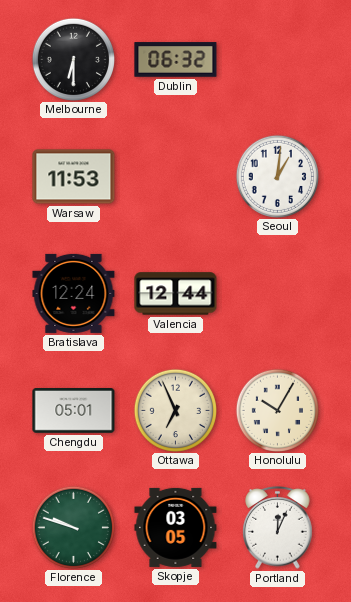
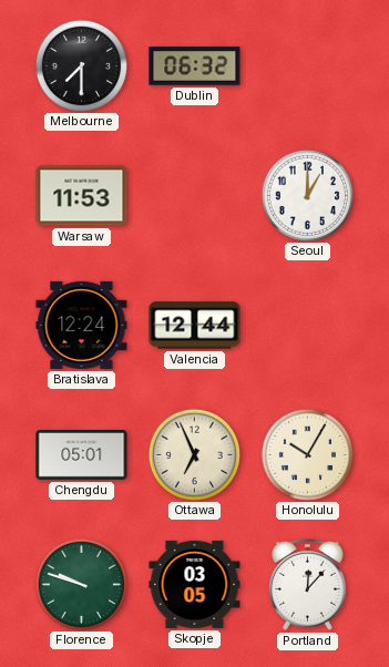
Melbourne: 6:30 -> 7:30 (81, 65)
Seoul: 1:01 -> 1:00 (307, 195)
Portland: 12:04 -> 12:07 (308, 585)
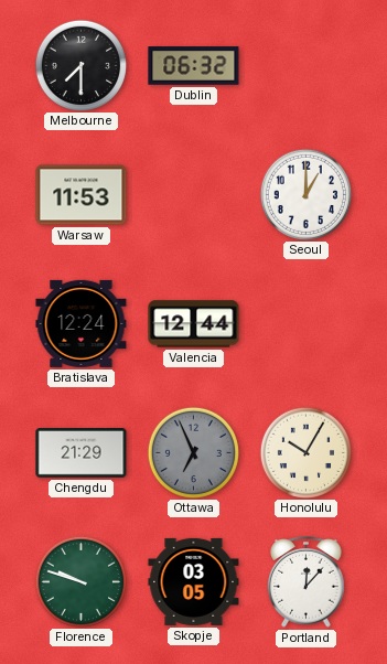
Chengdu: 05:01 -> 21:29 (82, 453)
Ottawa dial: cream -> grey (193, 452)
